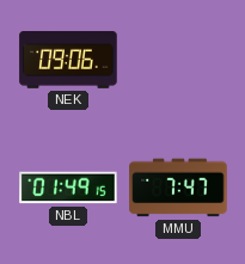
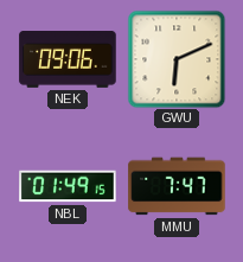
GWU: none -> 6:11 (177, 59)
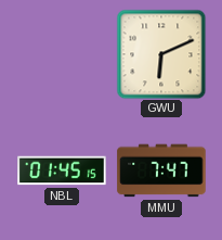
NEK: 09:06 -> none (68, 60)
NBL: 01:49 -> 01:45 (62, 170)
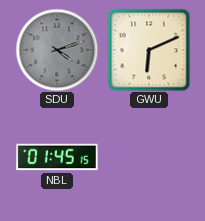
SDU: none -> 4:12 (57, 50)
MMU: 7:47 -> none (161, 170)
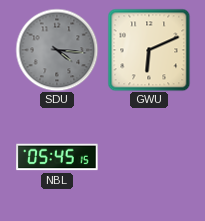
SDU: 4:12 -> 4:16 (57, 50)
NBL: 01:45 -> 05:45 (57, 157)
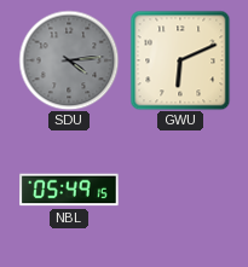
SDU: 4:16 -> 4:14 (69, 60)
NBL: 05:45 -> 05:49 (69, 190)
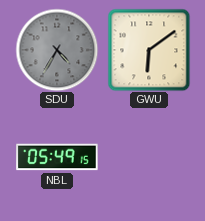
SDU: 4:14 -> 4:35 (57, 50)
GWU: 6:11 -> 6:09 (149, 50)
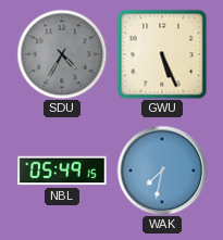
GWU: 6:09 -> 5:26 (162, 54)
WAK: none -> 7:32 (162, 170)
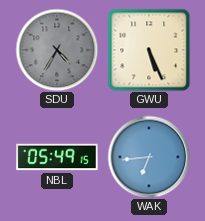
WAK: 7:32 -> 6:44 (149, 157)
